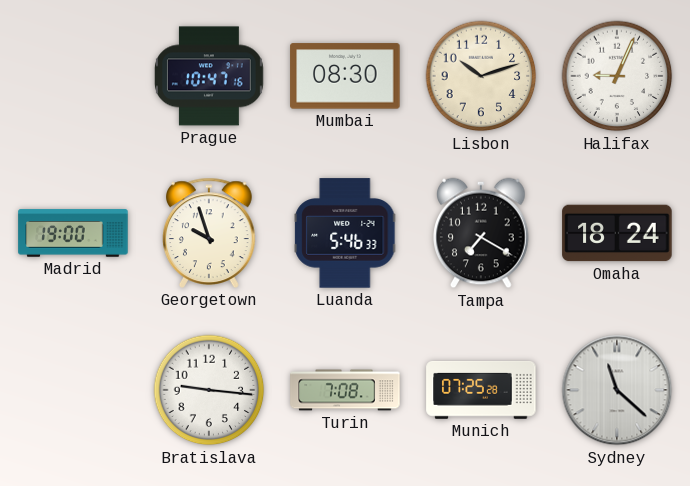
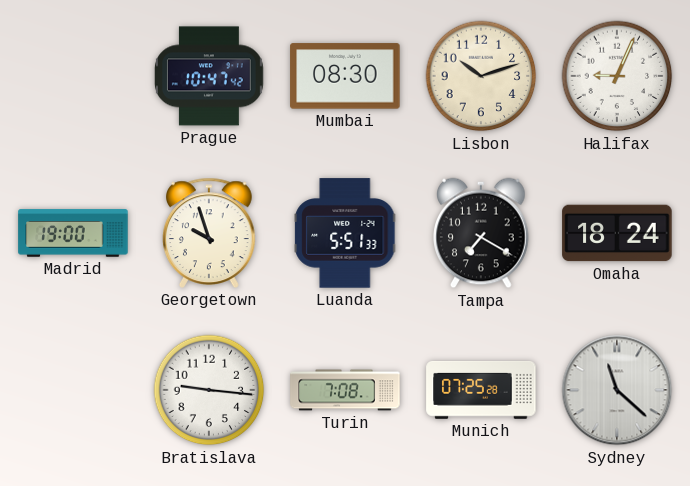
Prague: 10:47:16 -> 10:47:42 (209, 76)
Luanda: 5:46 -> 5:51 (345, 233)
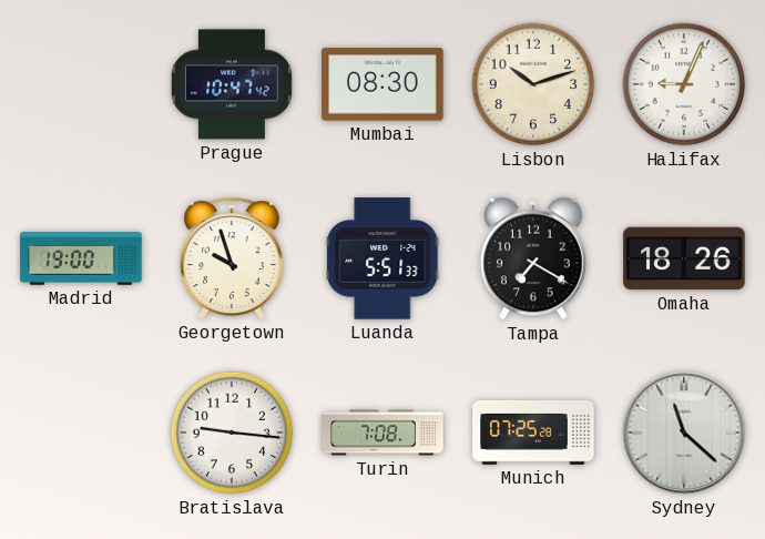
Omaha: 18:24 -> 18:26 (684, 258)
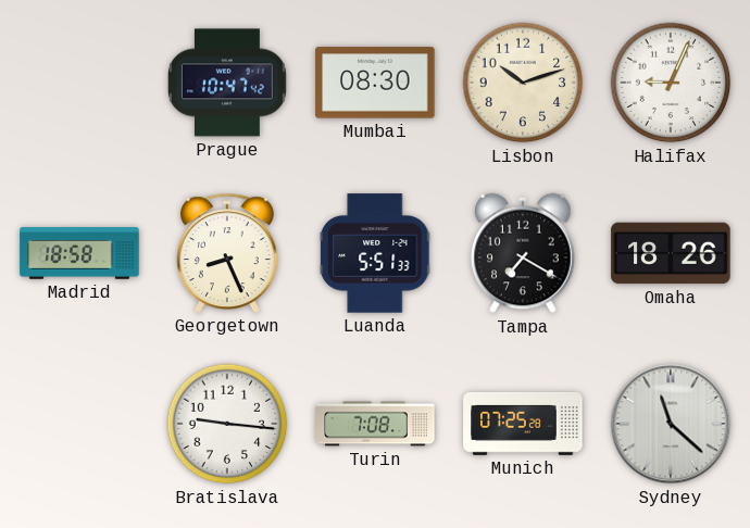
Madrid: 19:00 -> 18:58 (79, 253)
Georgetown: 9:57 -> 8:26 (228, 253)
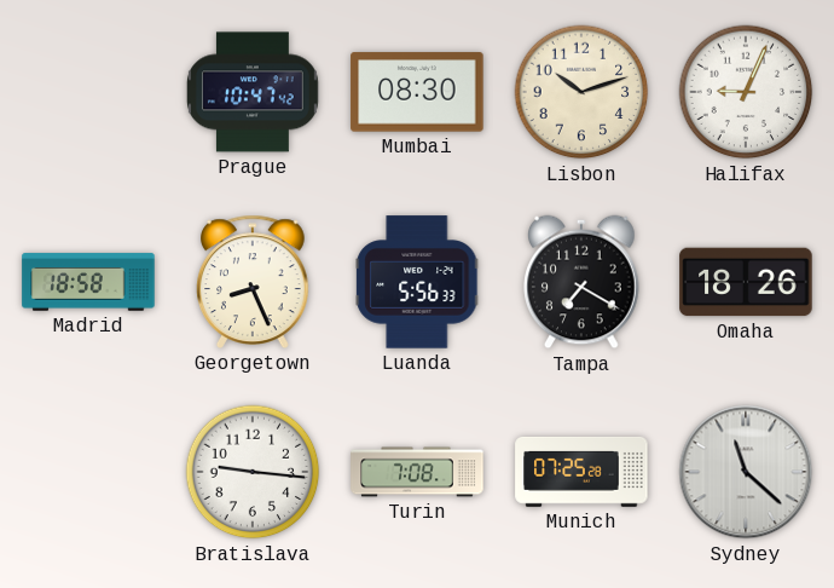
Luanda: 5:51 -> 5:56 (417, 282)
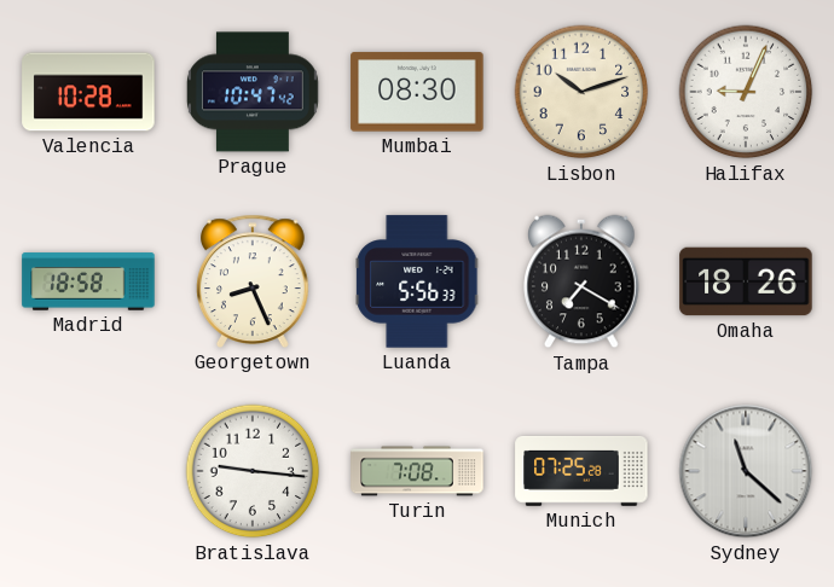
Valencia: none -> 10:28 (88, 92)
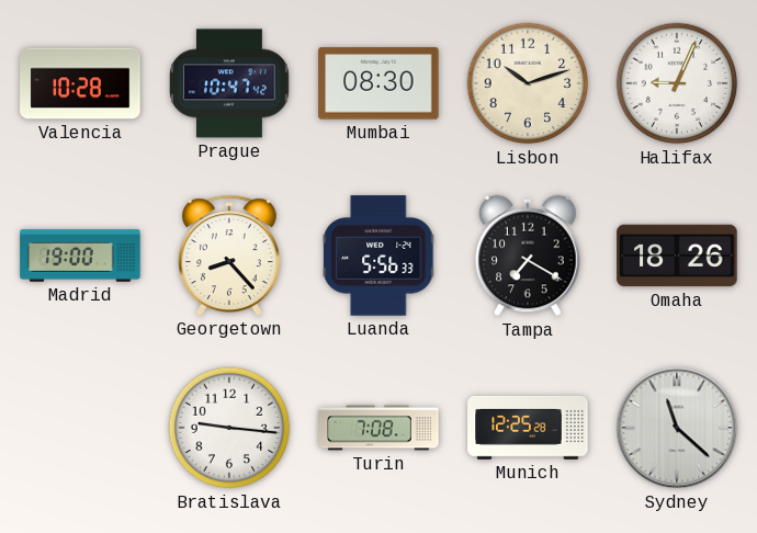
Madrid: 18:58 -> 19:00 (80, 256)
Georgetown: 8:26 -> 8:23 (230, 256)
Munich: 07:25 -> 12:25 (528, 429)
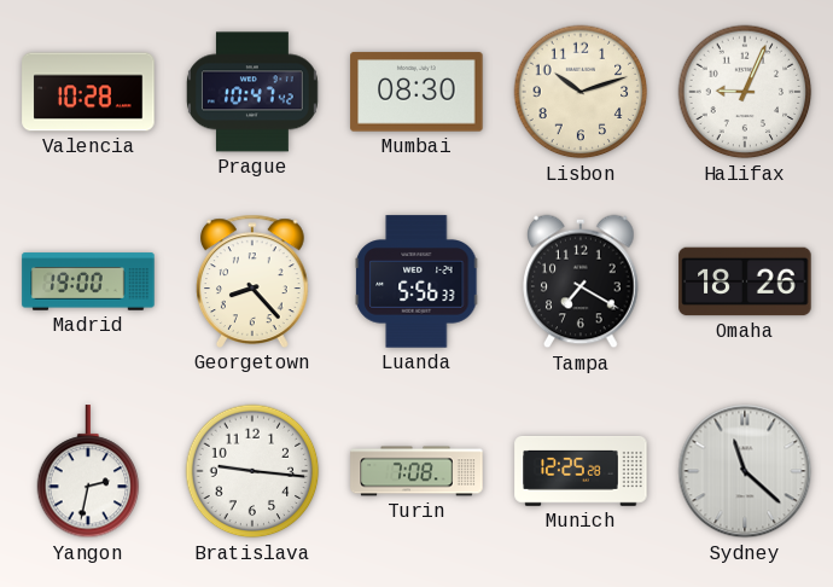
Yangon: none -> 2:32 (88, 472)
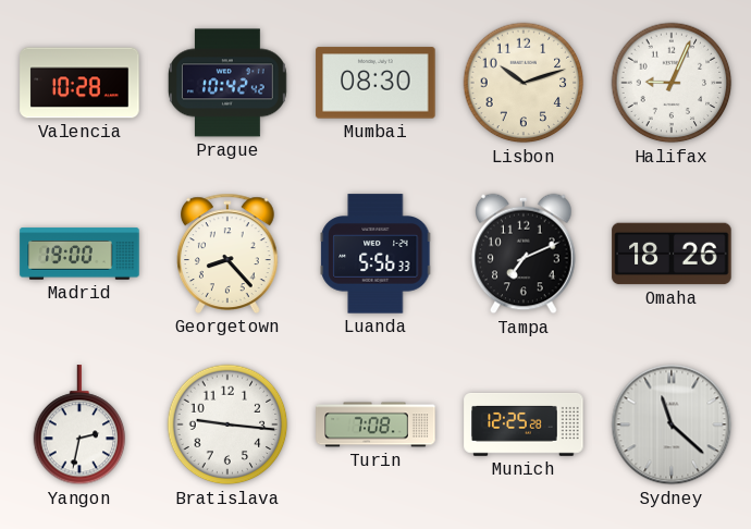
Prague: 10:47 -> 10:42 (227, 83)
Tampa: 7:20 -> 7:11 (524, 254)
